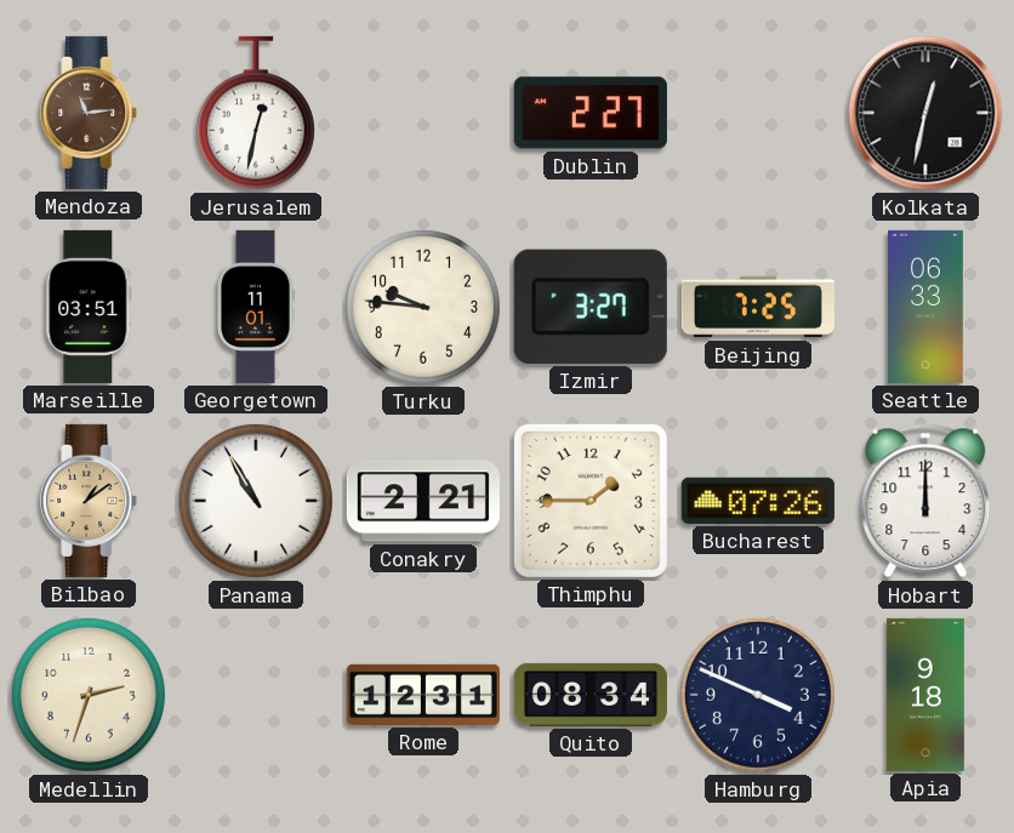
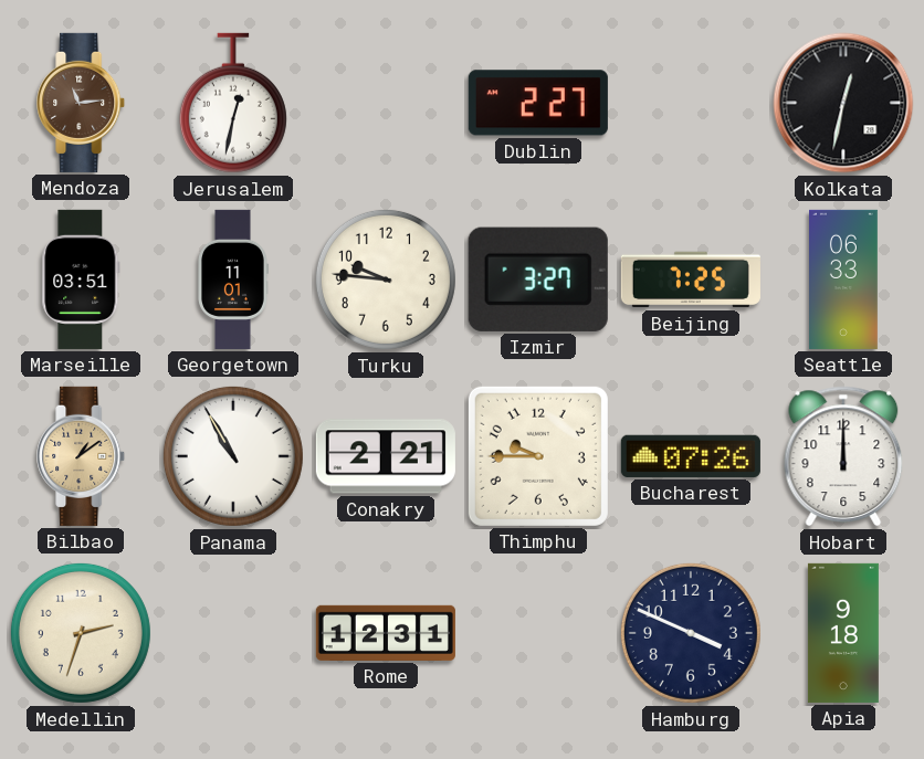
Thimphu: 1:45 -> 9:45 (538, 456)
Quito: 08:34 -> none (591, 695)
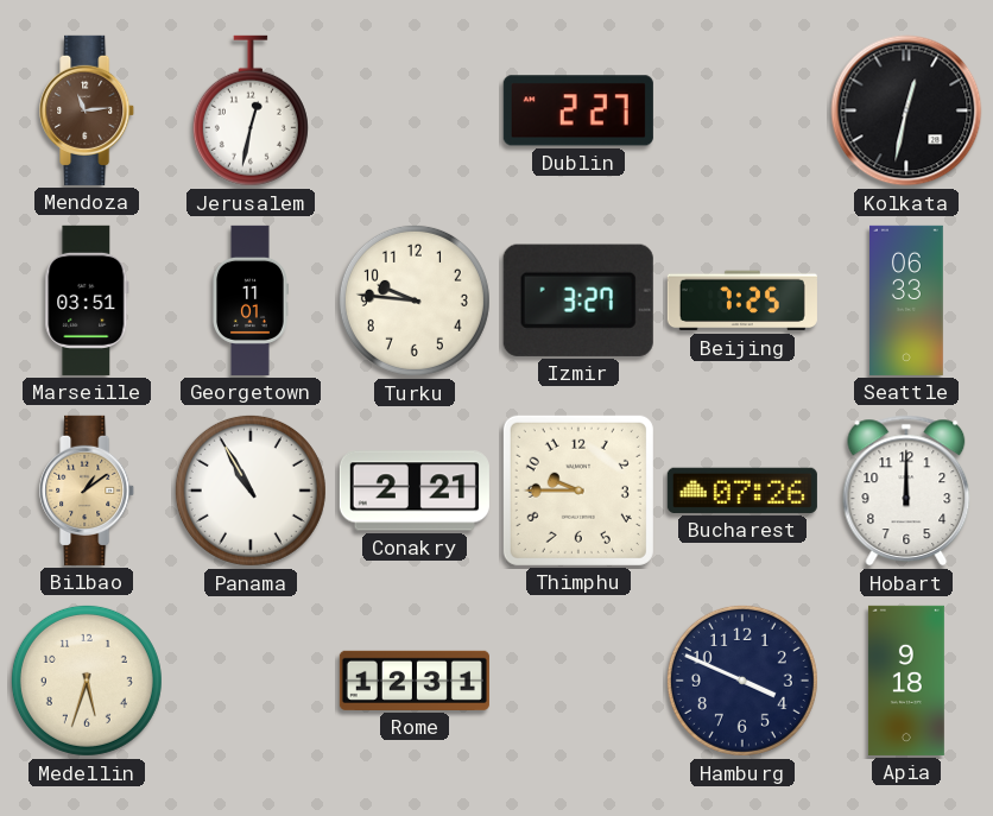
Medellin: 2:33 -> 5:33 (87, 681)
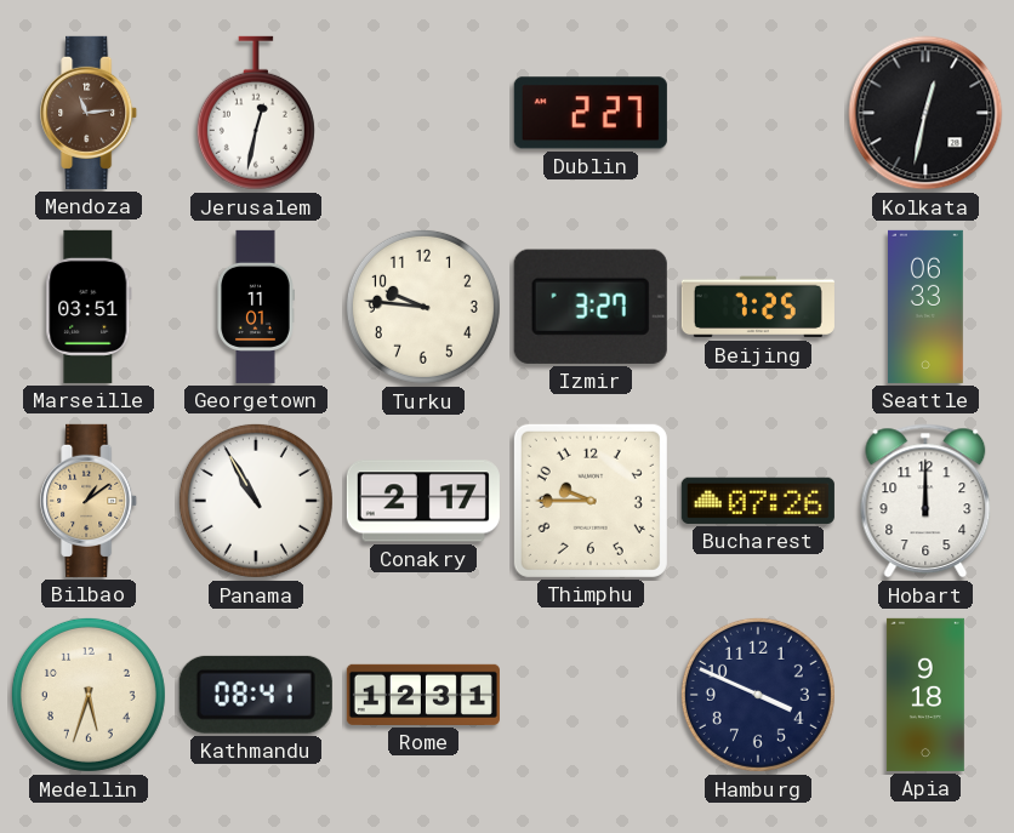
Conakry: 2:21 -> 2:17 (423, 501)
Kathmandu: none -> 08:41 (256, 695)
